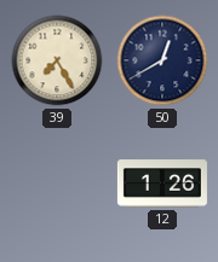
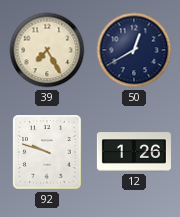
92: none -> 9:48 (47, 152)
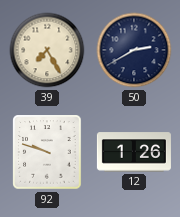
50: 12:40 -> 2:40 (134, 50)
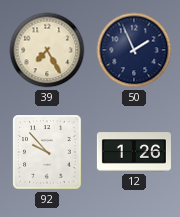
50: 2:40 -> 1:56 (134, 50)
92: 9:48 -> 9:53 (47, 152)
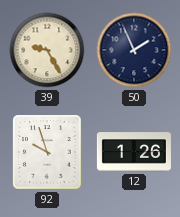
39: 7:25 -> 9:25 (47, 50)
92: 9:53 -> 9:57 (47, 152)
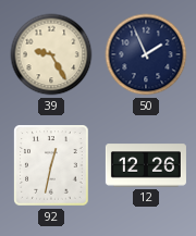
92: 9:57 -> 12:32 (51, 165)
12: 1:26 -> 12:26 (146, 165)
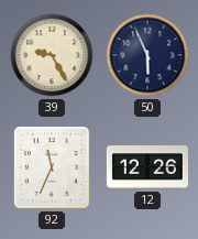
50: 1:56 -> 5:56 (147, 55)
92: 12:32 -> 11:34 (52, 167)
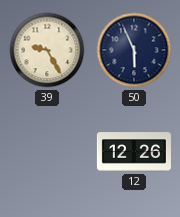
92: 11:34 -> none (52, 167)
